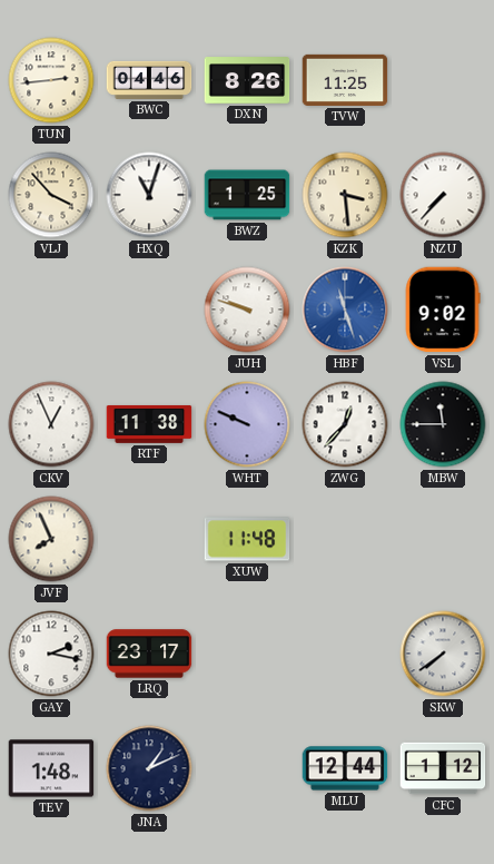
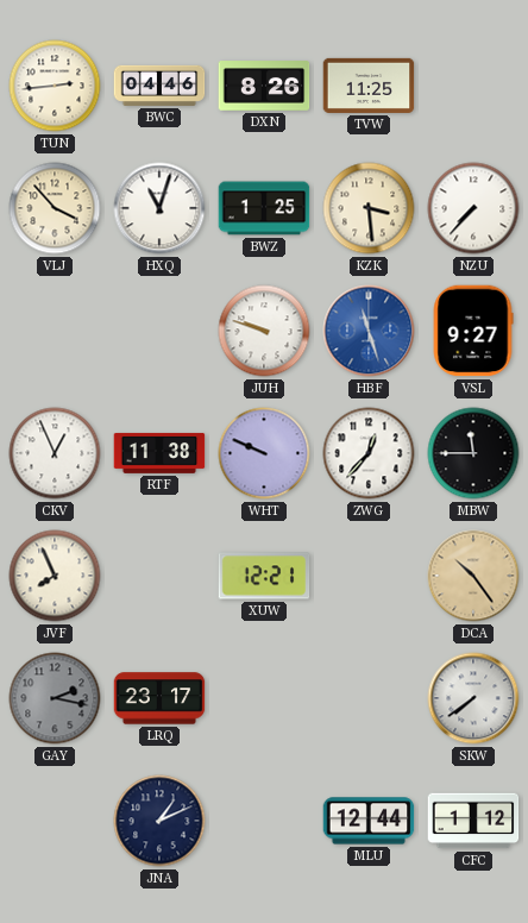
VSL: 9:02 -> 9:27 (473, 331)
XUW: 11:48 -> 12:21 (264, 576)
DCA: none -> 10:24 (473, 576)
GAY dial: white -> grey (55, 698)
TEV: 1:48 -> none (51, 768)
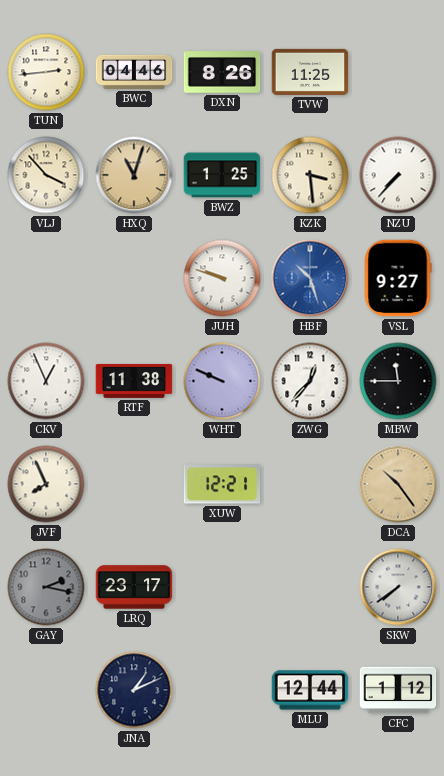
HXQ dial: white -> champagne (134, 175)
HBF: 11:27 -> 10:27 (310, 278)
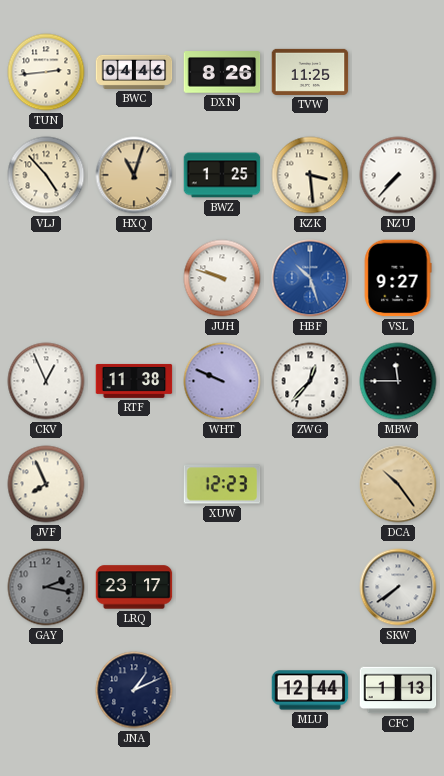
VLJ: 3:53 -> 4:53 (46, 175)
XUW: 12:21 -> 12:23 (222, 484)
CFC: 1:12 -> 1:13 (398, 690)
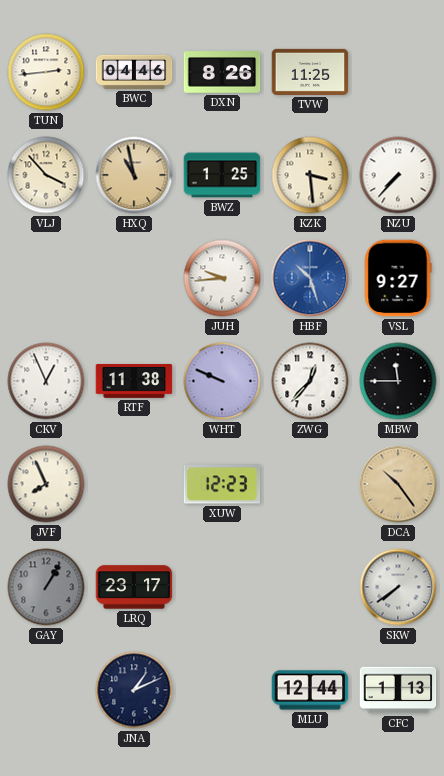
VLJ: 4:53 -> 3:53 (46, 175)
HXQ: 11:03 -> 10:58 (134, 175)
JUH: 9:48 -> 9:44 (222, 278)
GAY: 2:17 -> 1:05 (46, 587)
